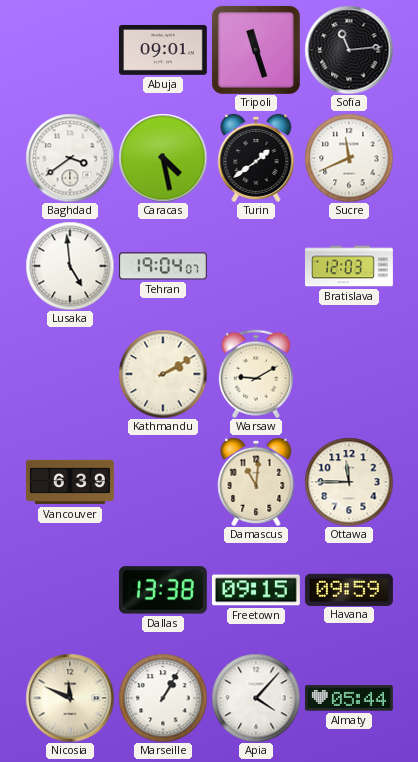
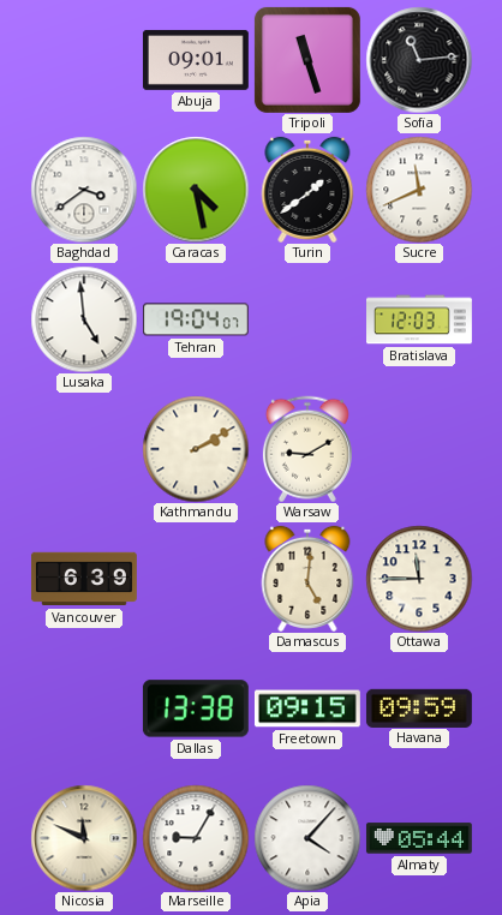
Damascus: 11:01 -> 5:01 (307, 579)
Marseille: 1:05 -> 9:05 (196, 838)
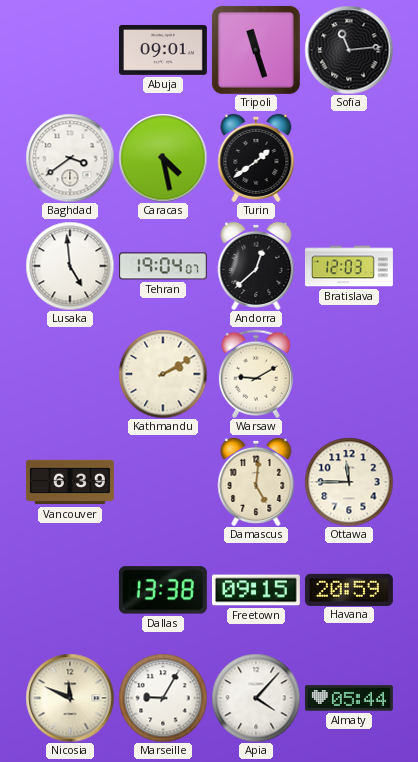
Sucre: 11:41 -> none (419, 190)
Andorra: none -> 12:38 (256, 266)
Havana: 09:59 -> 20:59 (349, 589)
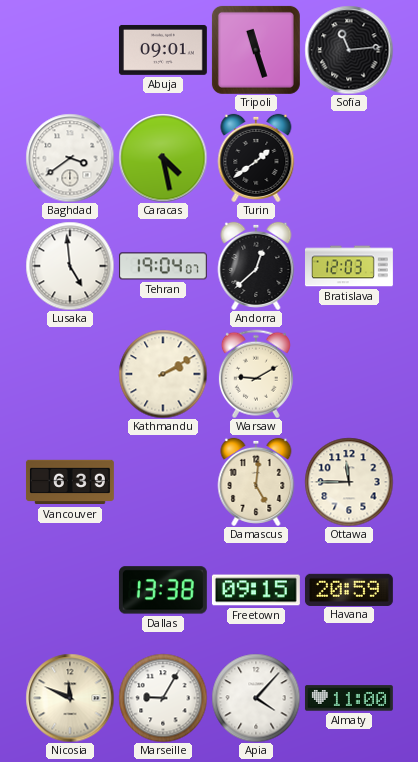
Almaty: 05:44 -> 11:00 (349, 698)
